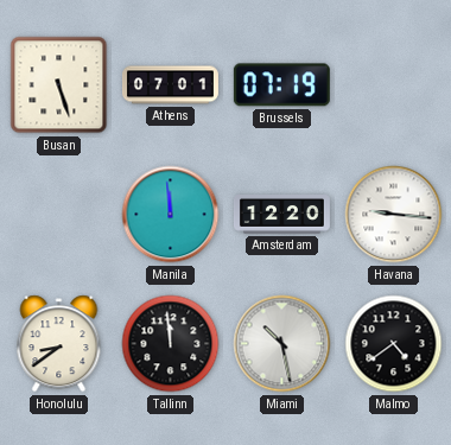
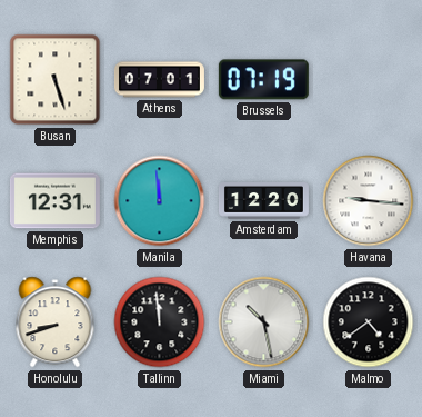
Memphis: none -> 12:31 (54, 201)
Honolulu: 8:39 -> 8:42 (56, 322)
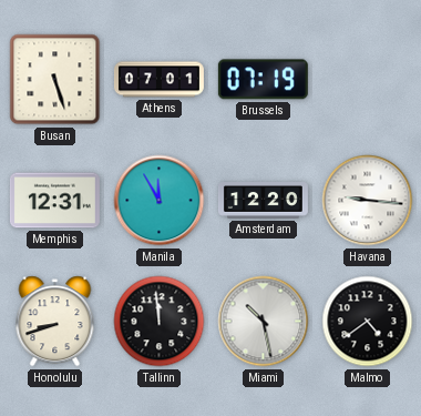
Manila: 11:59 -> 11:55 (160, 201)
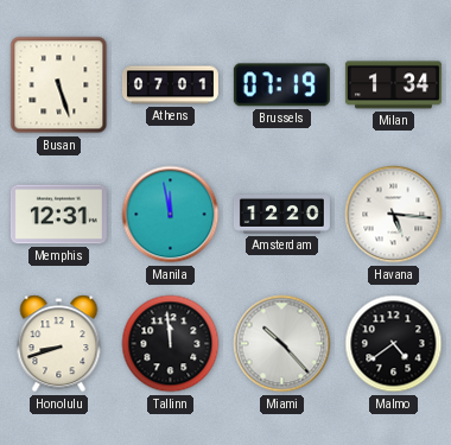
Milan: none -> 1:34 (393, 85)
Manila: 11:55 -> 11:58 (171, 215)
Havana: 9:16 -> 5:16 (394, 215)
Miami: 10:28 -> 10:23 (282, 344)
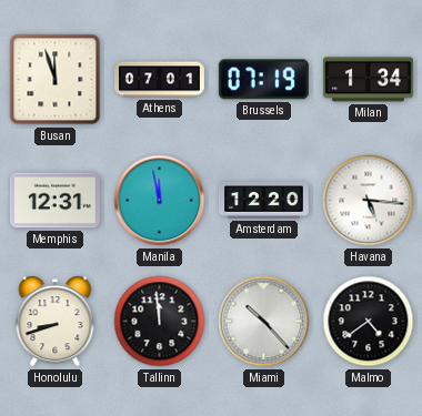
Busan: 5:27 -> 11:57 (56, 80)
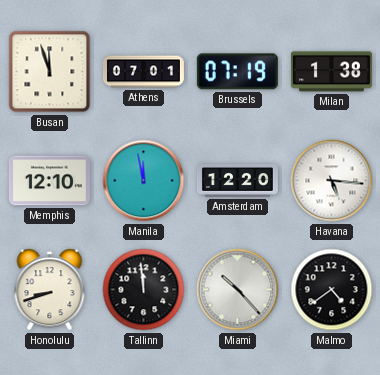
Milan: 1:34 -> 1:38 (331, 72)
Memphis: 12:31 -> 12:10 (49, 181)
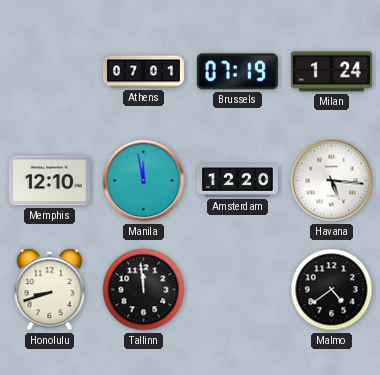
Busan: 11:57 -> none (50, 72)
Milan: 1:38 -> 1:24 (331, 72)
Miami: 10:23 -> none (238, 290)
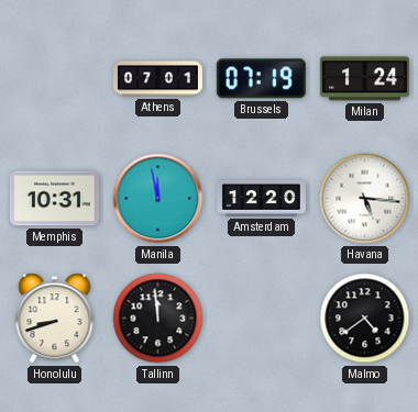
Memphis: 12:10 -> 10:31 (54, 199)
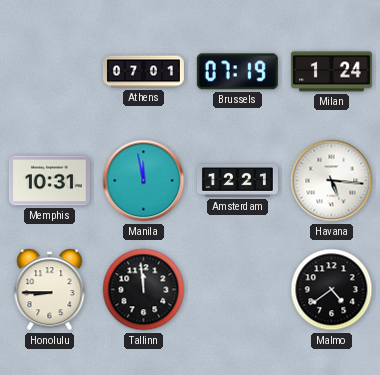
Amsterdam: 12:20 -> 12:21 (237, 181)
Honolulu: 8:42 -> 8:45 (50, 290)
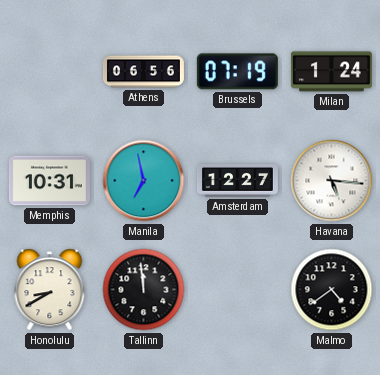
Athens: 07:01 -> 06:56 (143, 72)
Manila: 11:58 -> 6:58 (144, 181)
Amsterdam: 12:21 -> 12:27 (237, 181)
Honolulu: 8:45 -> 8:40 (50, 290)
